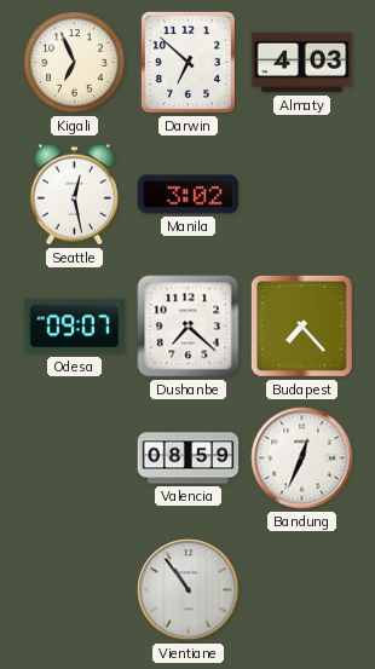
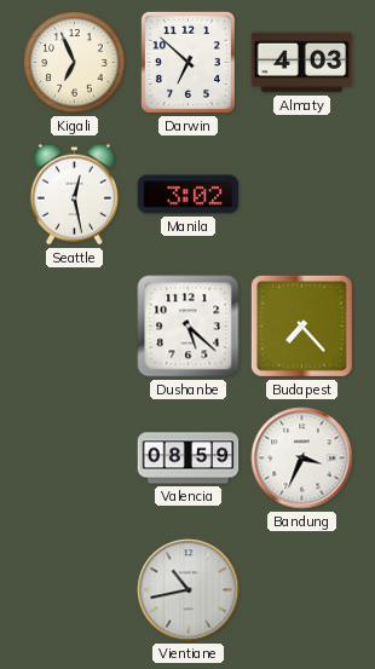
Odesa: 09:07 -> none (75, 327)
Dushanbe: 7:22 -> 5:22 (189, 327)
Bandung: 12:34 -> 3:34 (302, 459)
Vientiane: 10:54 -> 10:43 (189, 590)
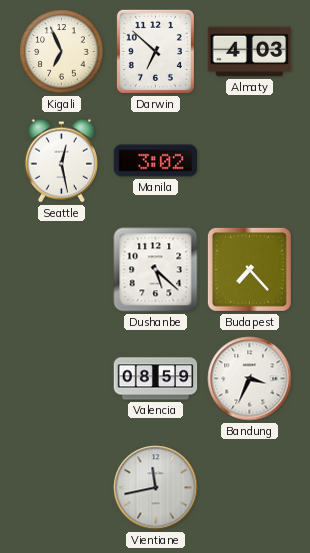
Vientiane: 10:43 -> 11:43 (156, 488)
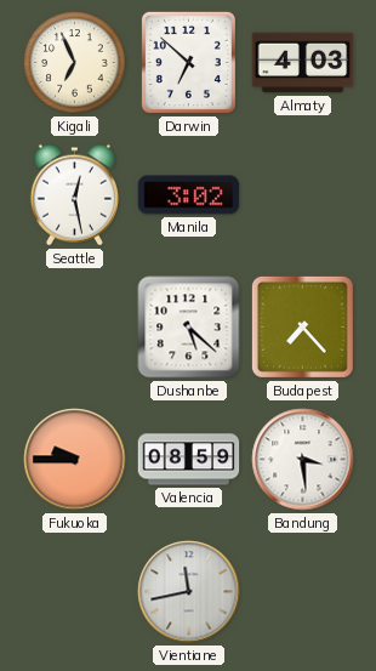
Fukuoka: none -> 9:45 (75, 460)
Bandung: 3:34 -> 3:29 (303, 460)
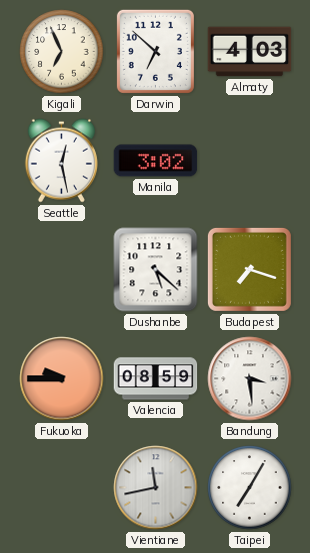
Budapest: 7:23 -> 7:18 (249, 269)
Taipei: none -> 7:05 (250, 488)
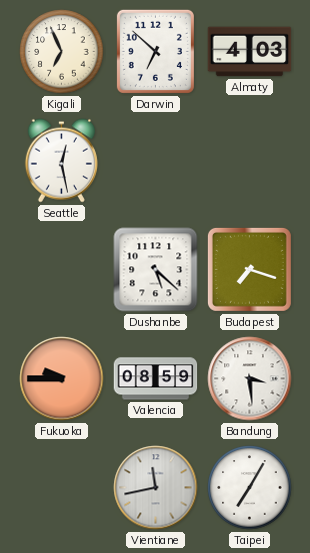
Manila: 3:02 -> none (156, 161)
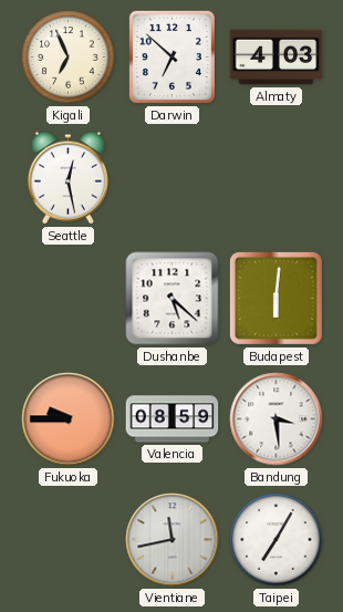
Budapest: 7:18 -> 6:01 (276, 298)
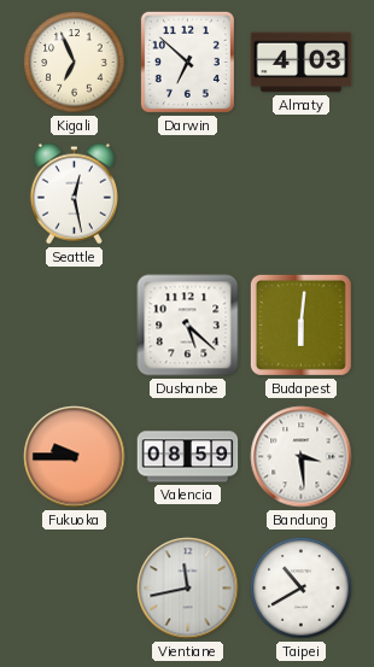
Taipei: 7:05 -> 10:40 (302, 589)
